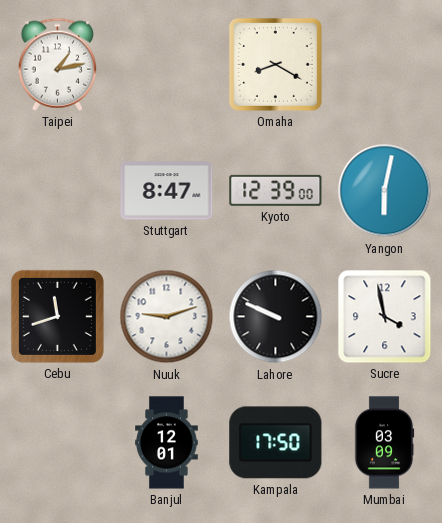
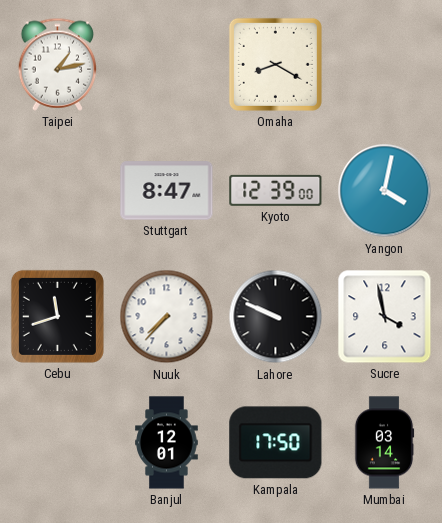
Yangon: 6:02 -> 4:02 (385, 191)
Nuuk: 9:12 -> 7:37 (167, 317)
Mumbai: 03:09 -> 03:14 (384, 443)
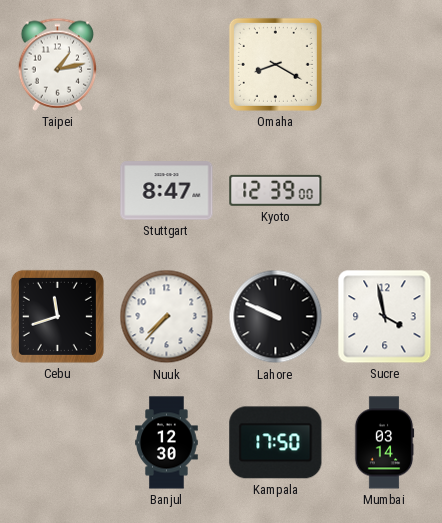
Yangon: 4:02 -> none (385, 191)
Banjul: 12:01 -> 12:30 (167, 443)
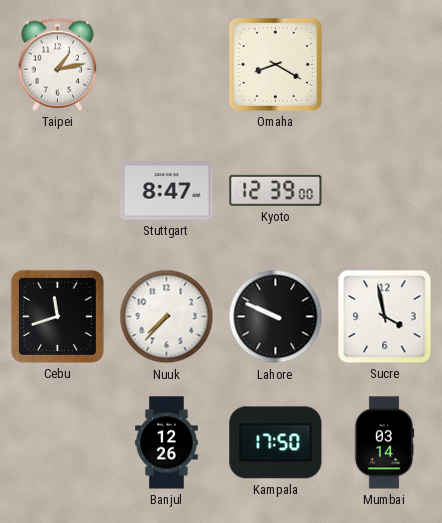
Banjul: 12:30 -> 12:26 (167, 443)
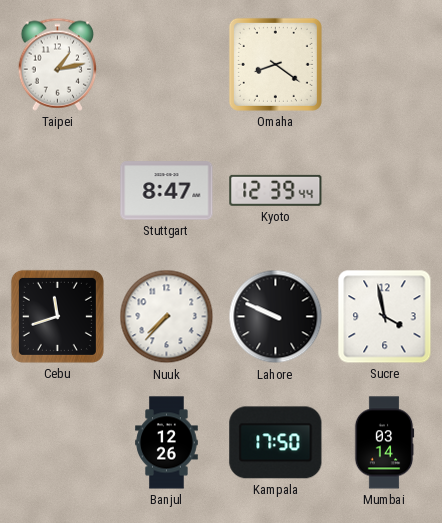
Omaha: 8:20 -> 8:21 (275, 64)
Kyoto: 12:39:00 -> 12:39:44 (276, 190)
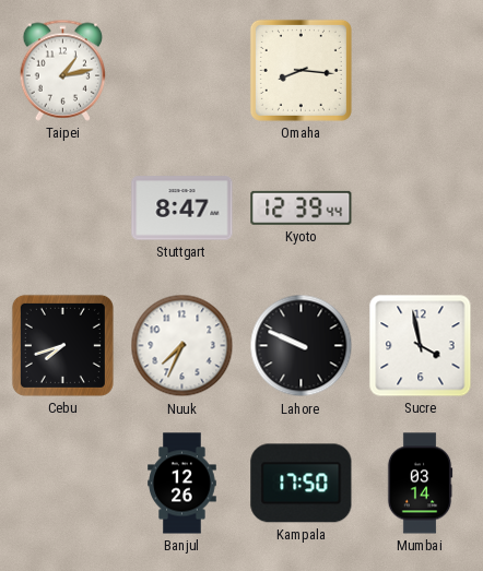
Omaha: 8:21 -> 8:16 (301, 70)
Cebu: 11:42 -> 7:42 (62, 345)
Nuuk: 7:37 -> 7:34 (182, 346)
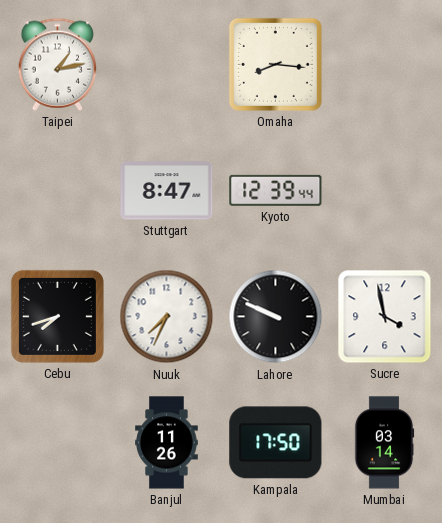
Banjul: 12:26 -> 11:26 (167, 443)
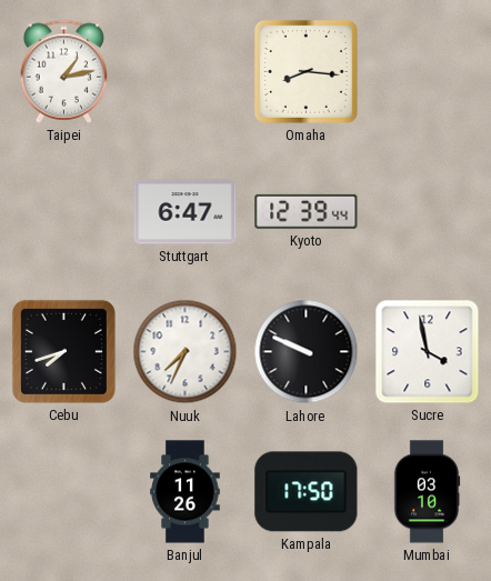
Stuttgart: 8:47 -> 6:47 (186, 212)
Mumbai: 03:14 -> 03:10 (427, 492)
